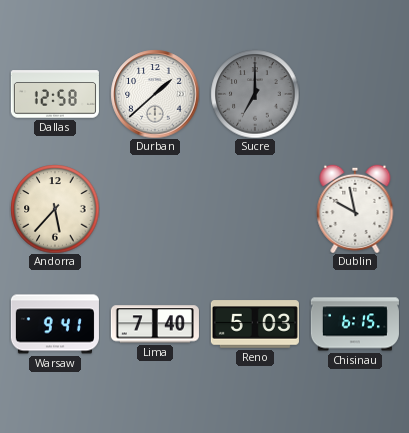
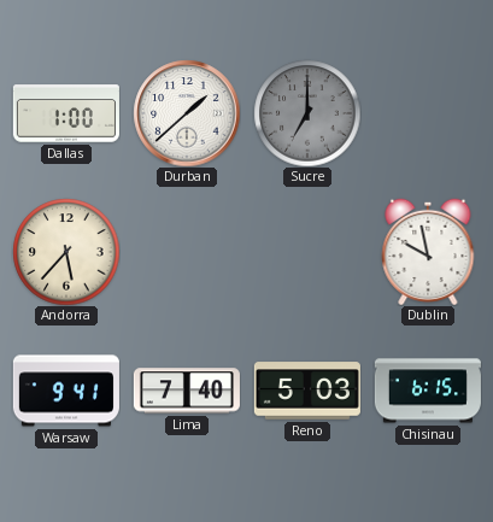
Dallas: 12:58 -> 1:00 (66, 113)
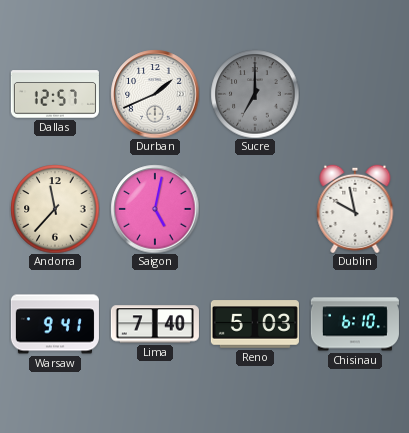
Dallas: 1:00 -> 12:57 (55, 94)
Durban: 1:38 -> 1:41 (155, 94)
Andorra: 5:37 -> 11:37 (55, 209)
Saigon: none -> 5:02 (155, 209)
Chisinau: 6:15 -> 6:10 (355, 324)
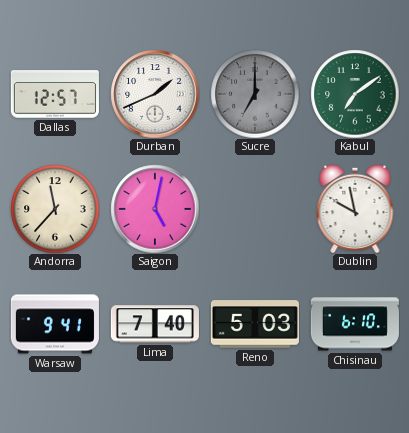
Kabul: none -> 7:09 (355, 94)
